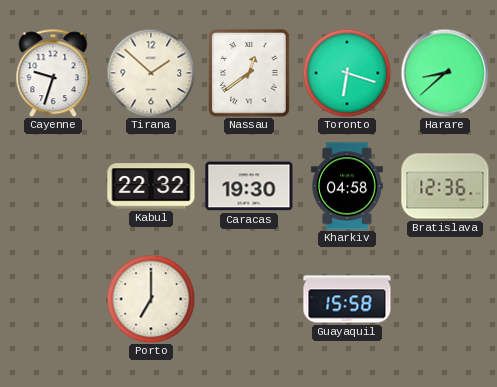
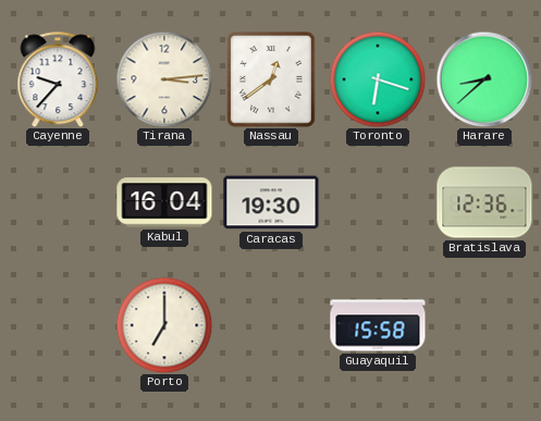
Cayenne: 9:33 -> 9:37 (58, 79)
Tirana: 1:52 -> 3:14 (164, 79)
Kabul: 22:32 -> 16:04 (164, 202)
Kharkiv: 04:58 -> none (347, 186)
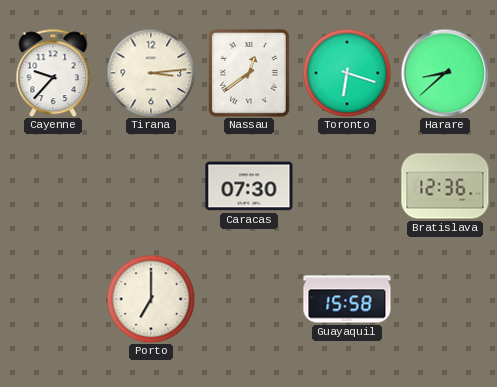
Kabul: 16:04 -> none (164, 202)
Caracas: 19:30 -> 07:30 (249, 186)
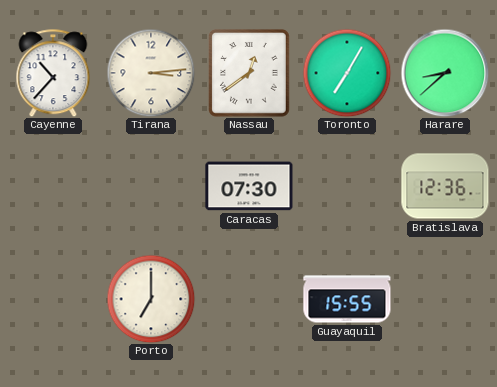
Cayenne: 9:37 -> 10:37 (53, 73)
Toronto: 6:18 -> 7:05 (347, 73)
Guayaquil: 15:58 -> 15:55 (347, 299)
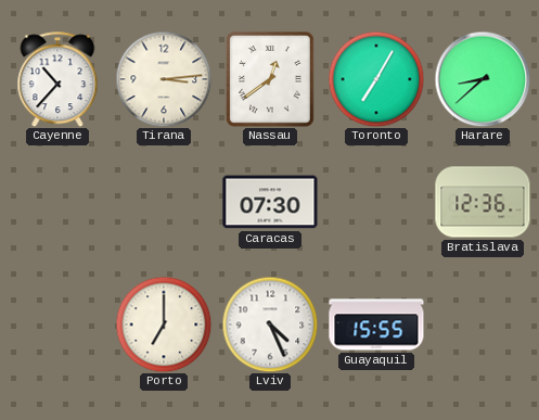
Lviv: none -> 4:26 (270, 324)
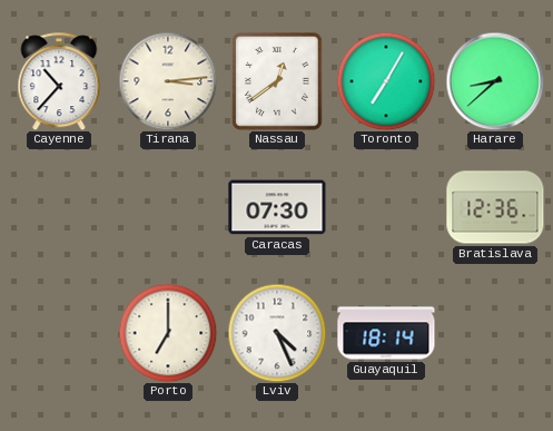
Guayaquil: 15:55 -> 18:14 (386, 333)
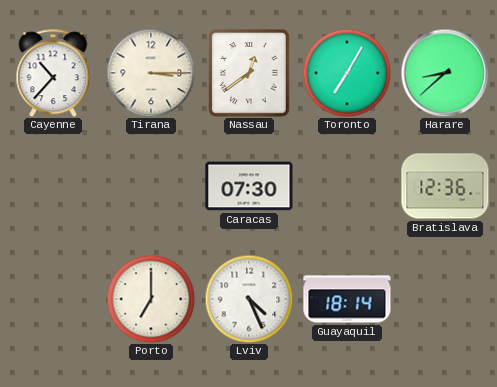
Tirana: 3:14 -> 3:15 (151, 73)
